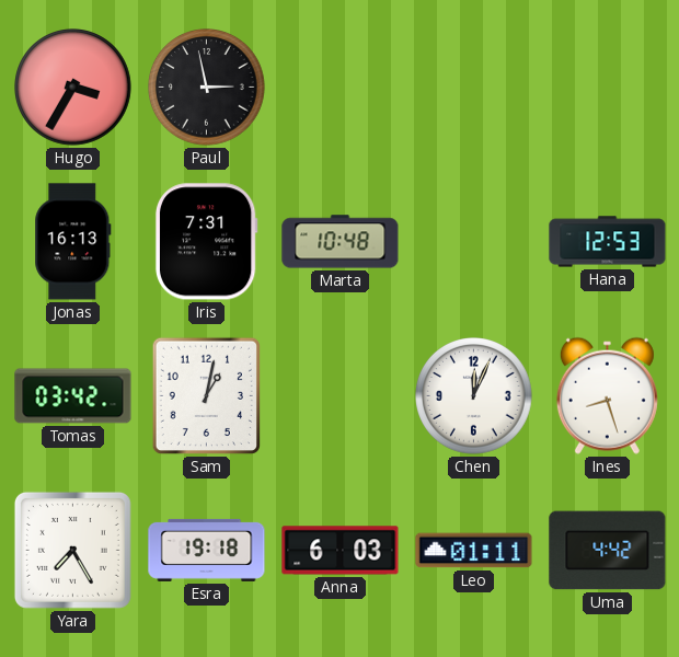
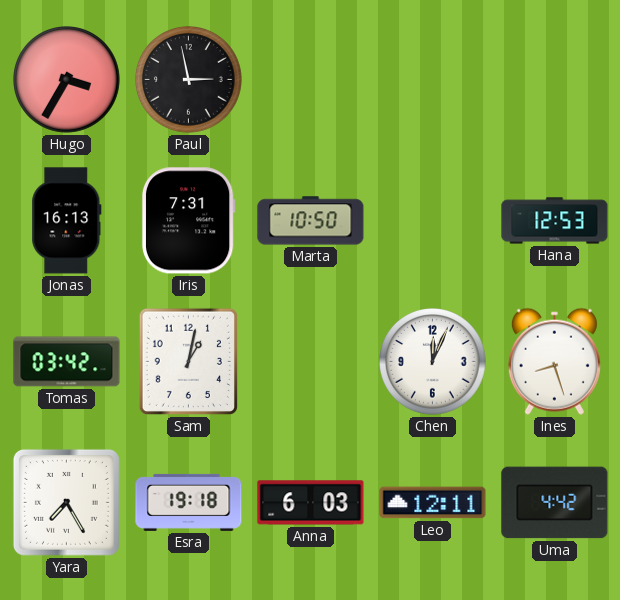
Marta: 10:48 -> 10:50 (311, 221)
Leo: 01:11 -> 12:11 (433, 503)
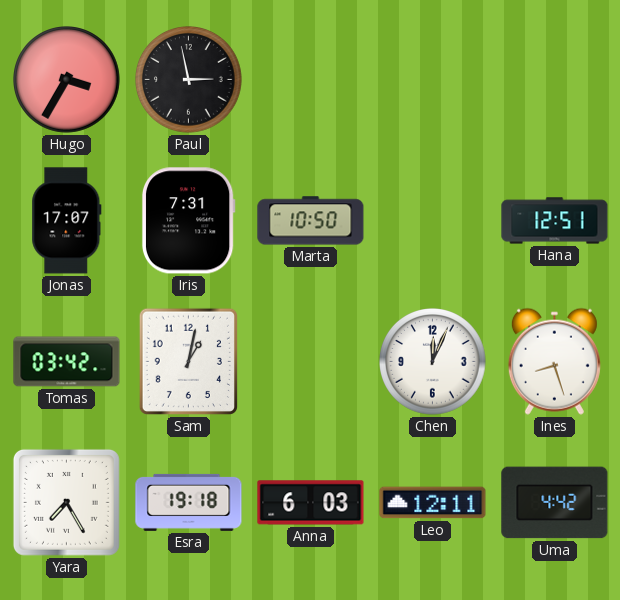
Jonas: 16:13 -> 17:07 (67, 221)
Hana: 12:53 -> 12:51 (555, 221)
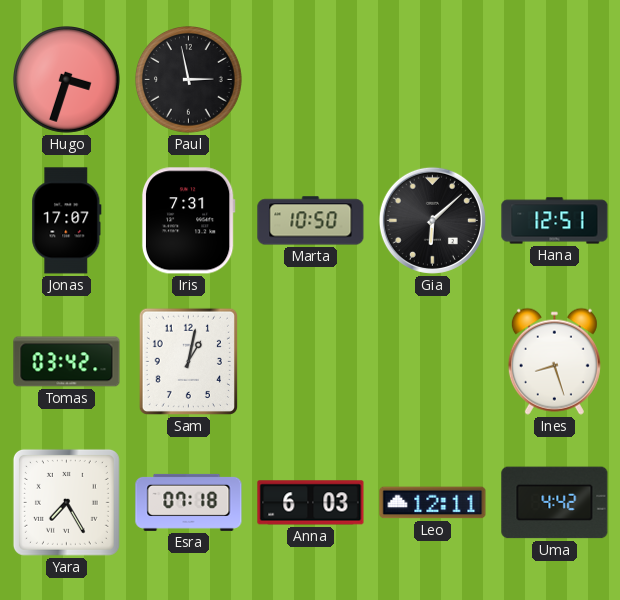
Hugo: 3:35 -> 3:33 (67, 80)
Gia: none -> 6:08 (432, 220)
Chen: 12:04 -> none (433, 362)
Esra: 19:18 -> 07:18 (189, 502)
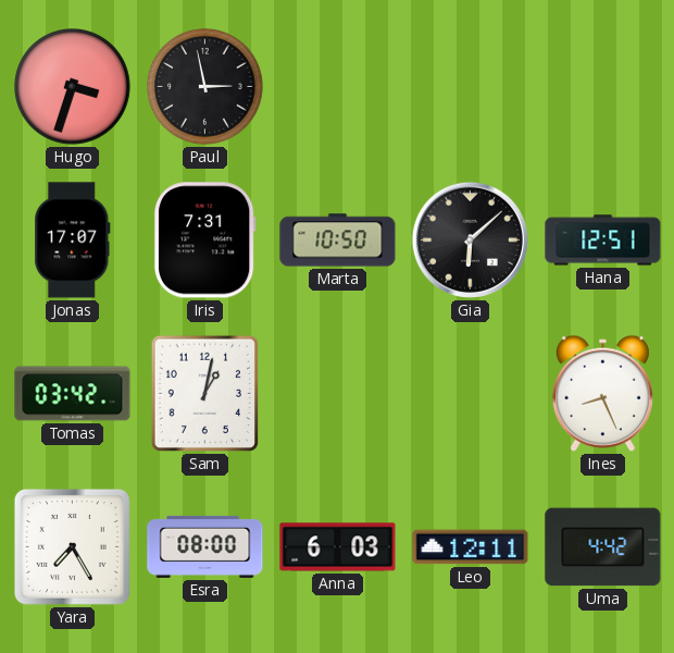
Ines: 8:27 -> 8:26 (602, 393)
Esra: 07:18 -> 08:00 (205, 546)
